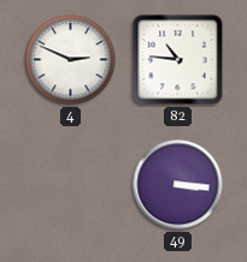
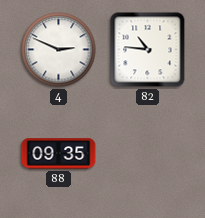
88: none -> 09:35 (59, 154)
49: 3:16 -> none (178, 185)
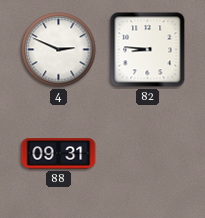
82: 10:46 -> 8:46 (148, 50)
88: 09:35 -> 09:31 (59, 154)
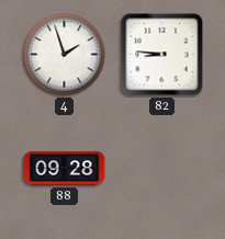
4: 2:49 -> 1:57 (65, 55)
88: 09:31 -> 09:28 (65, 169)
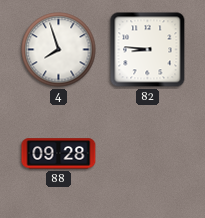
4: 1:57 -> 7:57 (59, 50)
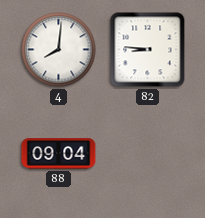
4: 7:57 -> 8:01 (59, 50)
88: 09:28 -> 09:04 (59, 154)
